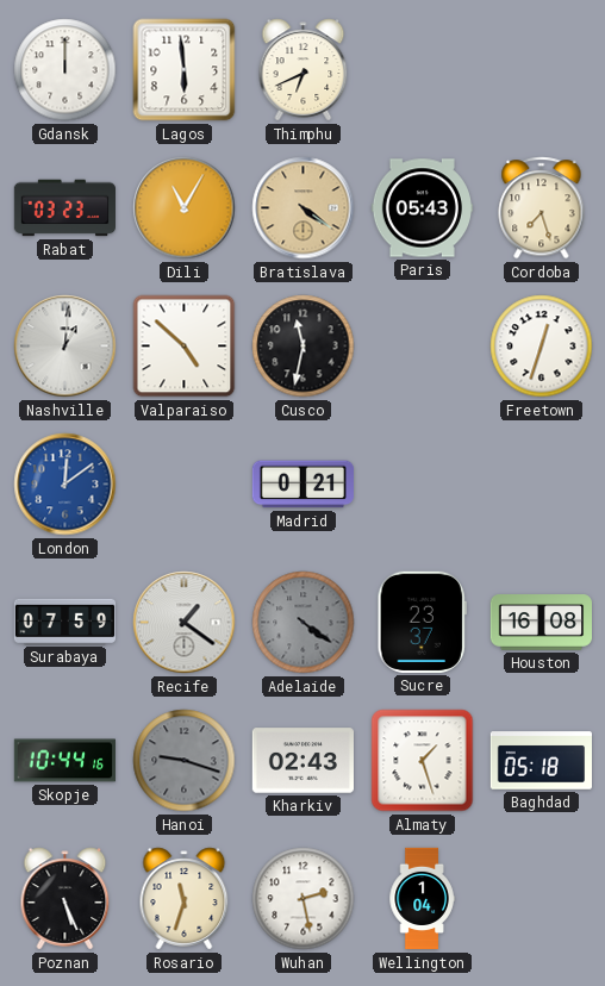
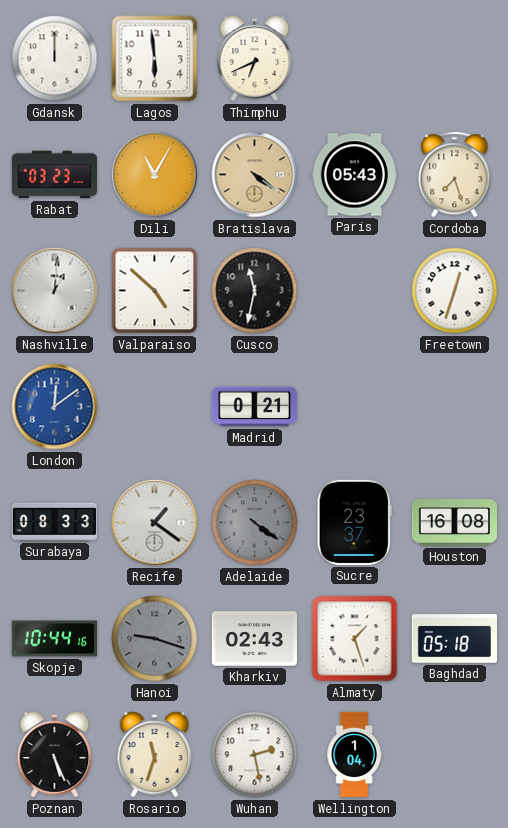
Surabaya: 07:59 -> 08:33 (54, 522)
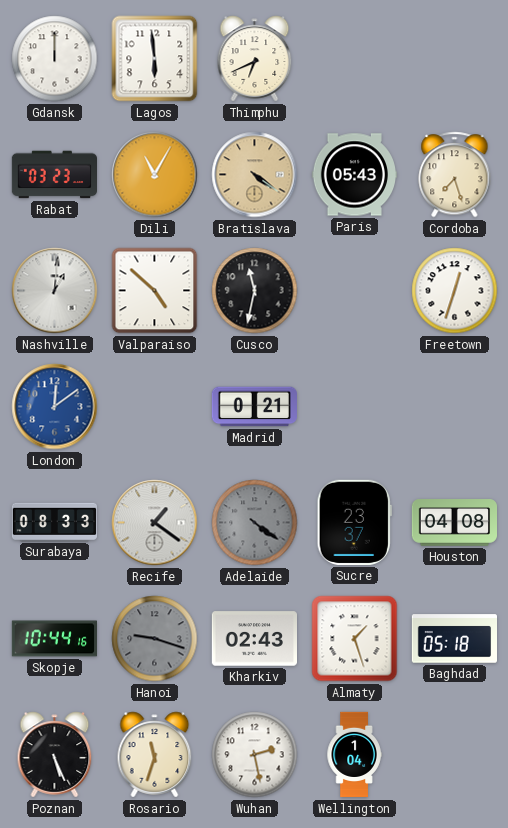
Houston: 16:08 -> 04:08 (454, 523)
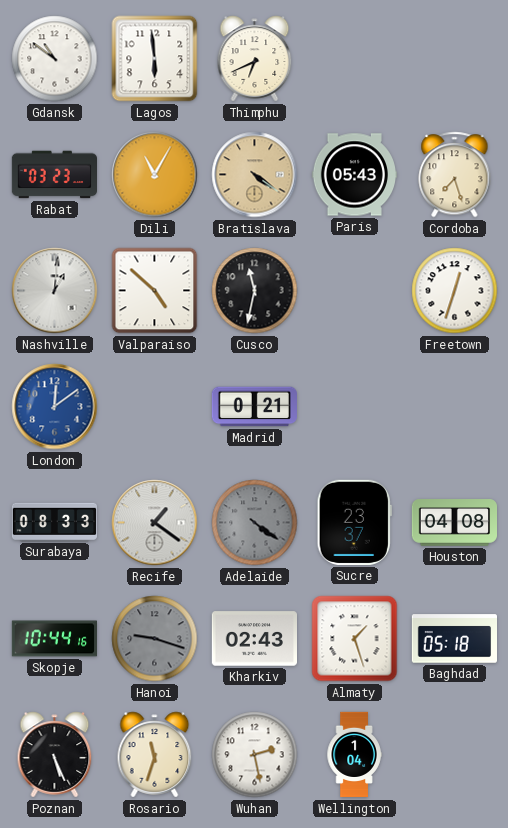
Gdansk: 12:00 -> 10:51 (55, 59)
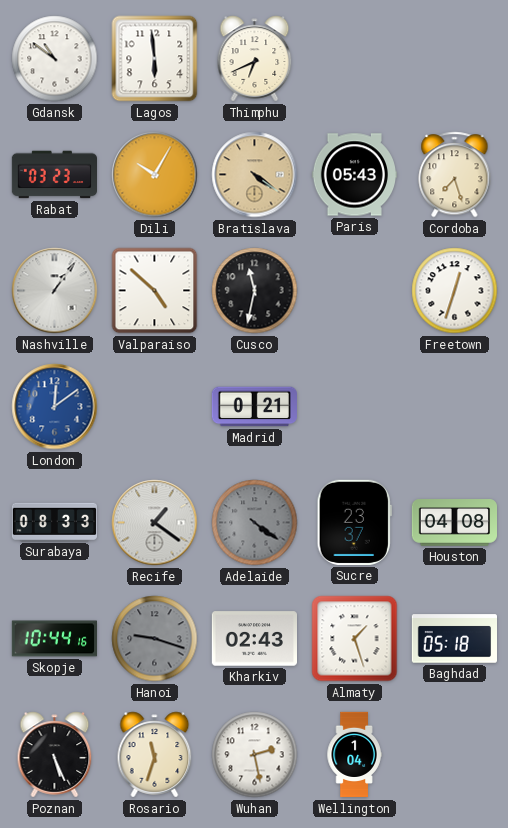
Dili: 11:05 -> 10:05 (155, 175)
Nashville: 1:01 -> 1:06 (55, 291)
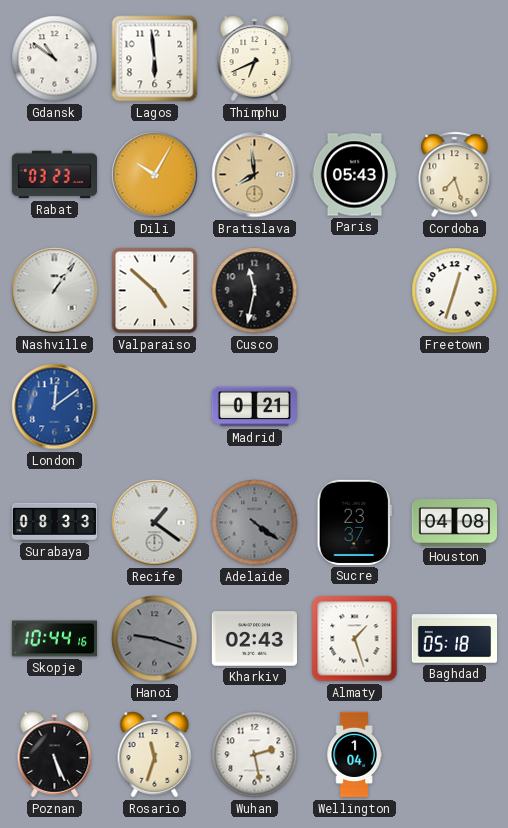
Bratislava: 4:21 -> 7:59 (255, 175)
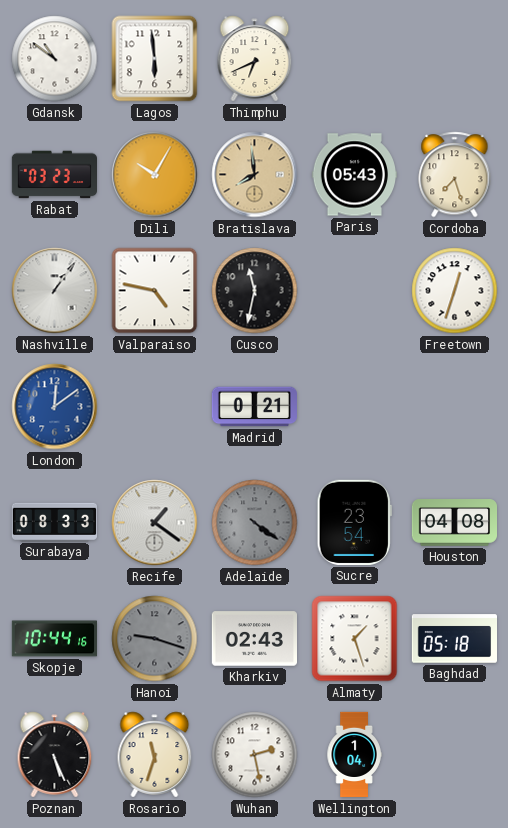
Valparaiso: 4:52 -> 4:47 (155, 291)
Sucre: 23:37 -> 23:54 (354, 522)
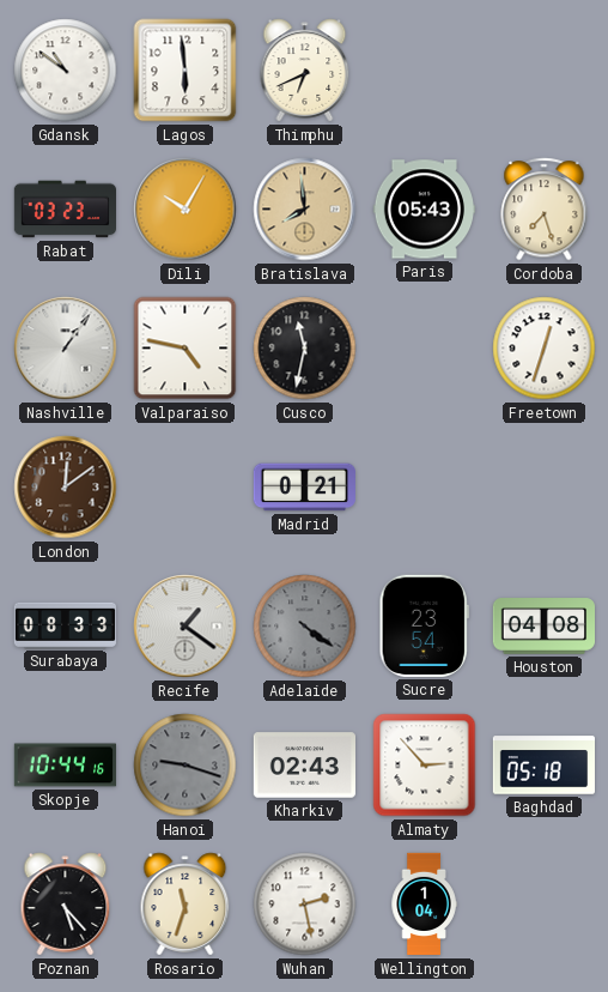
London dial: blue -> brown (66, 488)
Almaty: 1:27 -> 2:53 (425, 766)
Poznan: 5:26 -> 5:23 (66, 905)
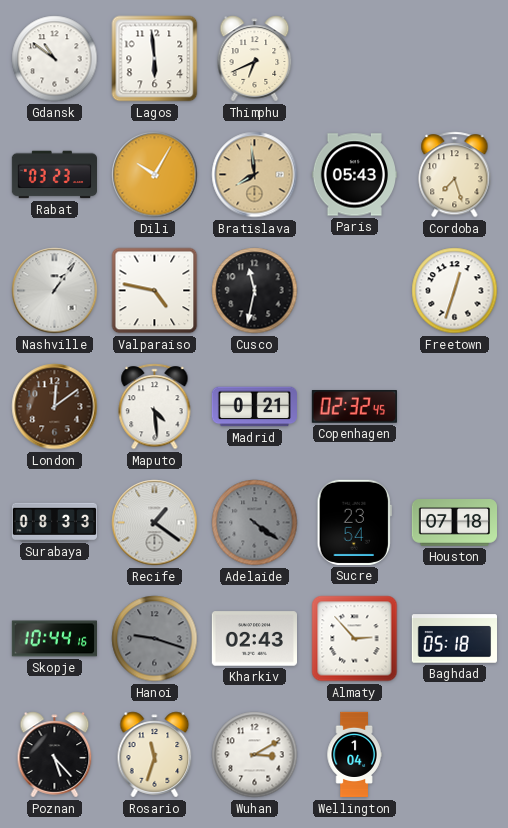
Maputo: none -> 4:29 (155, 407)
Copenhagen: none -> 02:32 (354, 407)
Houston: 04:08 -> 07:18 (454, 523)
Wuhan: 2:28 -> 3:10 (255, 755)
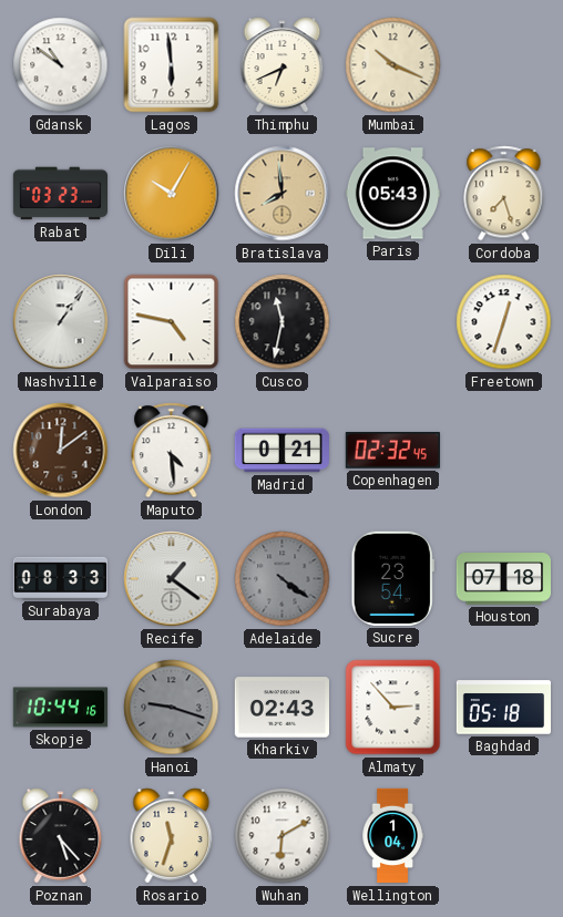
Mumbai: none -> 10:19 (393, 65)
Wuhan: 3:10 -> 6:10 (283, 836)
